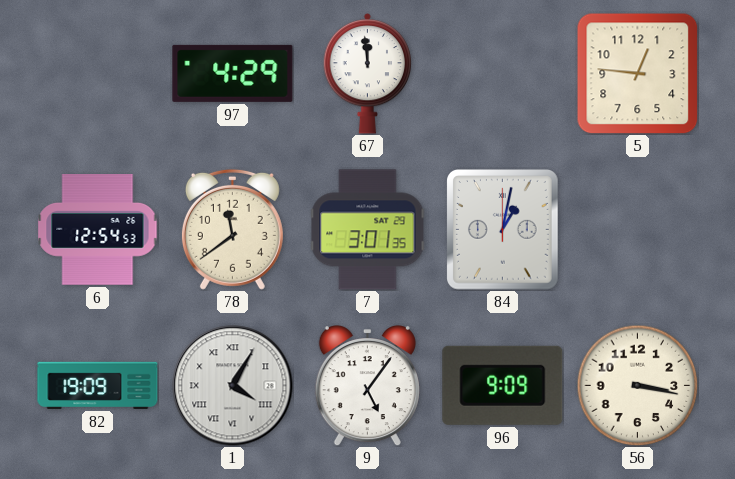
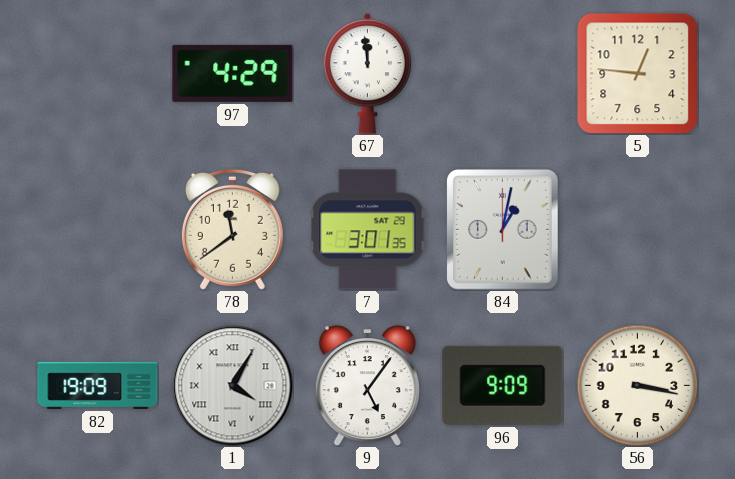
6: 12:54 -> none (98, 230)
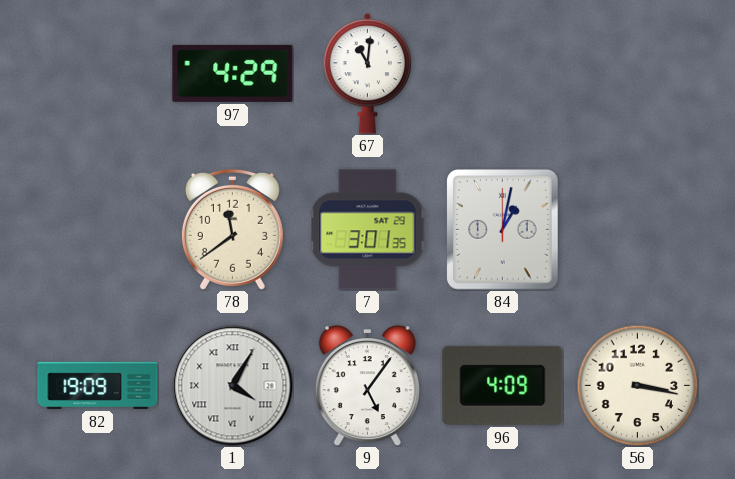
67: 11:59 -> 11:01 (368, 73)
5: 12:46 -> none (637, 73)
96: 9:09 -> 4:09 (503, 385)
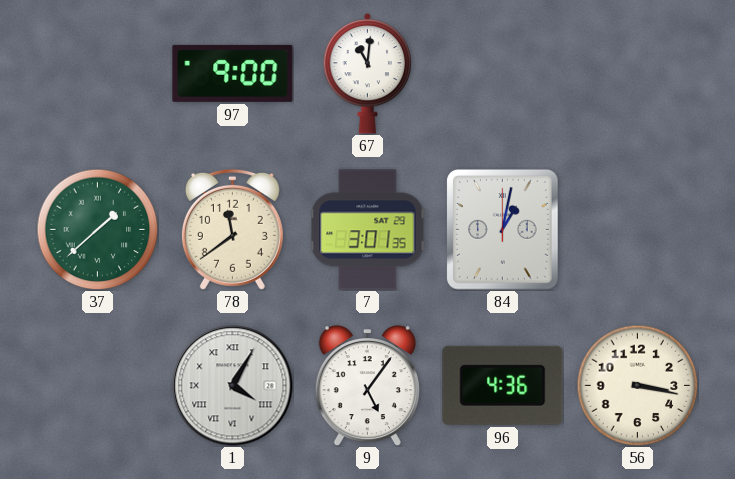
97: 4:29 -> 9:00 (233, 73)
37: none -> 1:38 (97, 229)
82: 19:09 -> none (98, 385)
96: 4:09 -> 4:36 (503, 385)
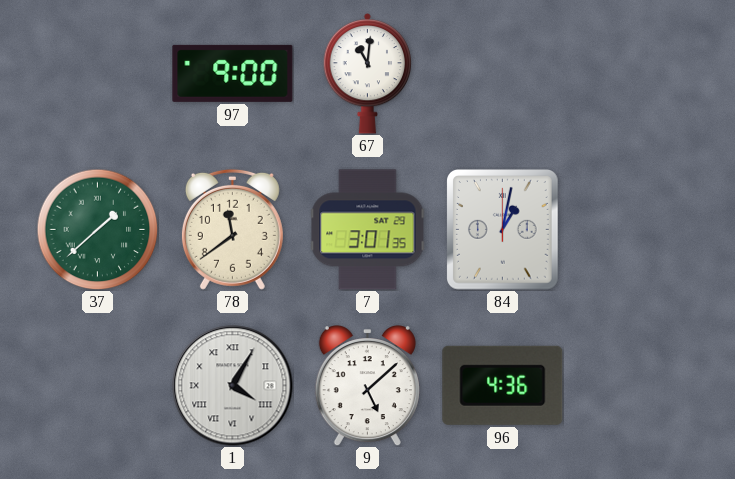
9: 5:06 -> 5:08 (367, 386)
56: 3:17 -> none (637, 385)
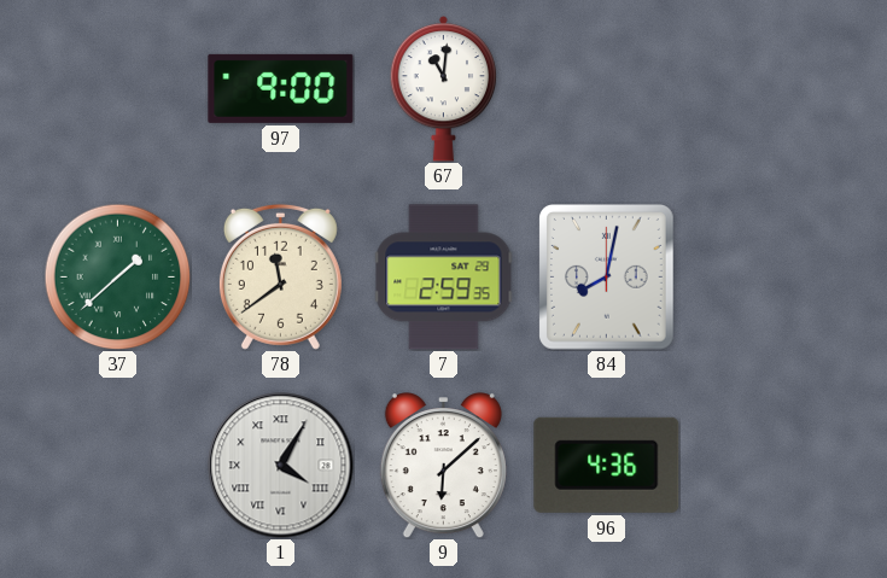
7: 3:01 -> 2:59 (444, 278)
84: 1:02 -> 8:02 (607, 278)
9: 5:08 -> 6:08 (443, 466)
